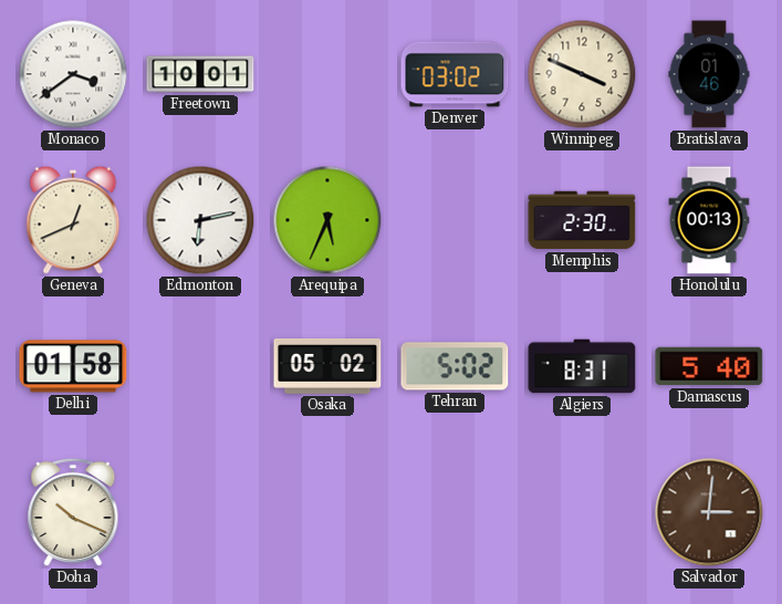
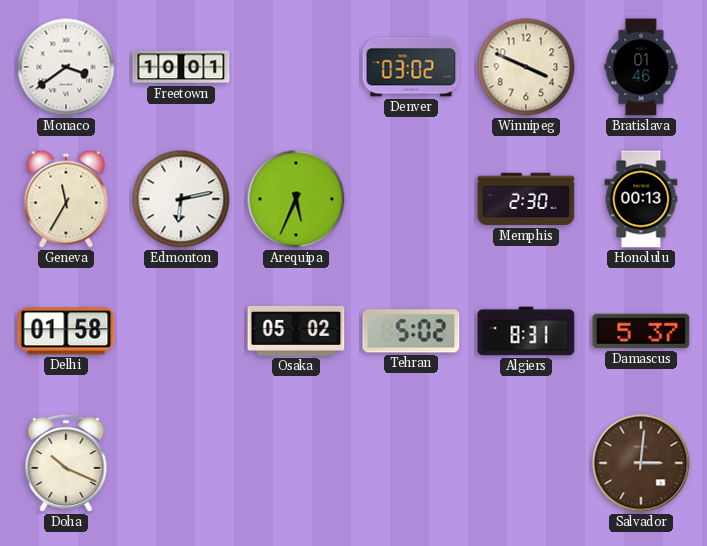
Geneva: 12:41 -> 11:35 (66, 199)
Damascus: 5:40 -> 5:37 (641, 331)
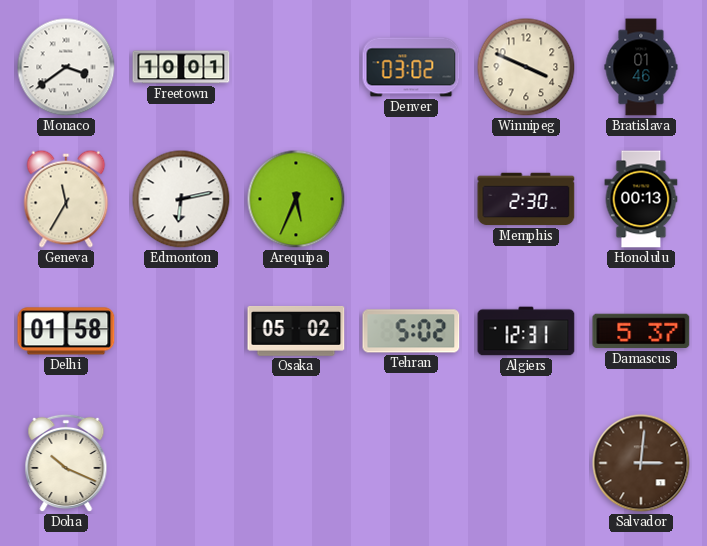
Algiers: 8:31 -> 12:31 (526, 331)
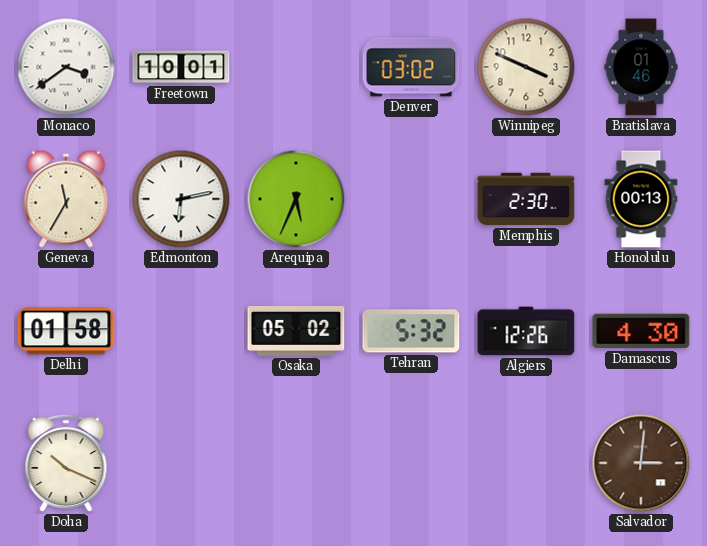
Tehran: 5:02 -> 5:32 (411, 331)
Algiers: 12:31 -> 12:26 (526, 331)
Damascus: 5:37 -> 4:30 (641, 331)
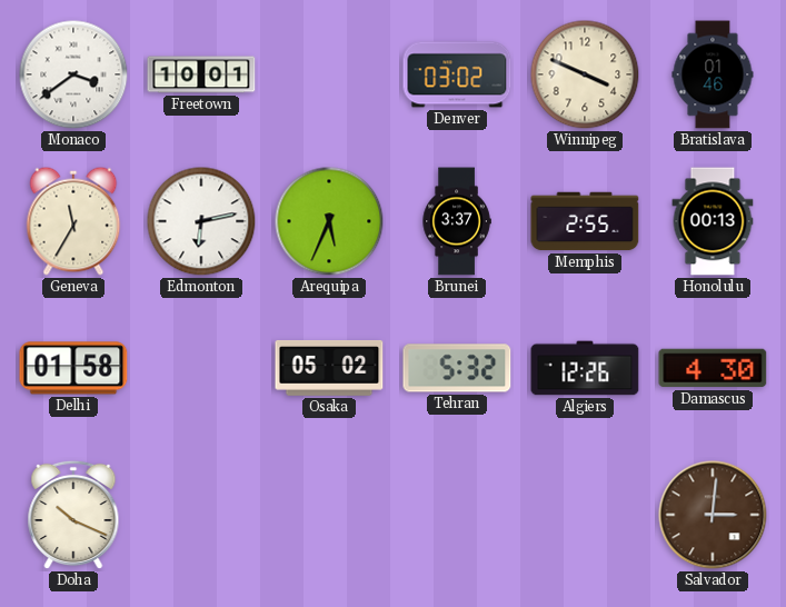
Brunei: none -> 3:37 (457, 221)
Memphis: 2:30 -> 2:55 (585, 221)
